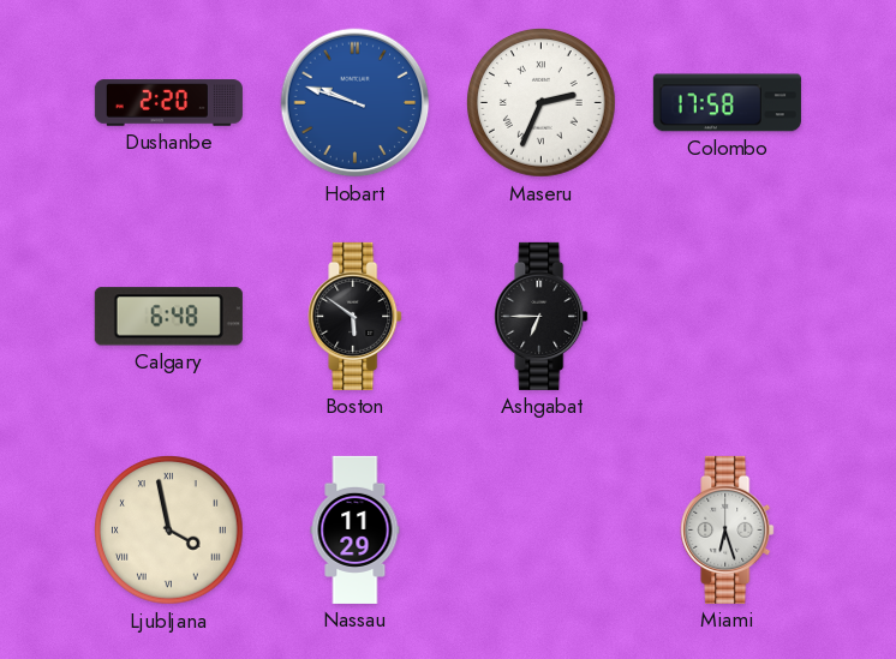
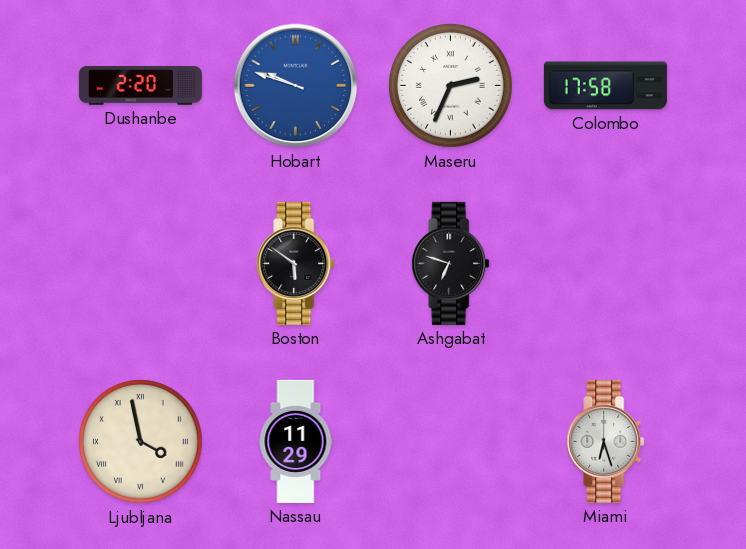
Calgary: 6:48 -> none (168, 317)
Ashgabat: 6:45 -> 6:48 (451, 263)
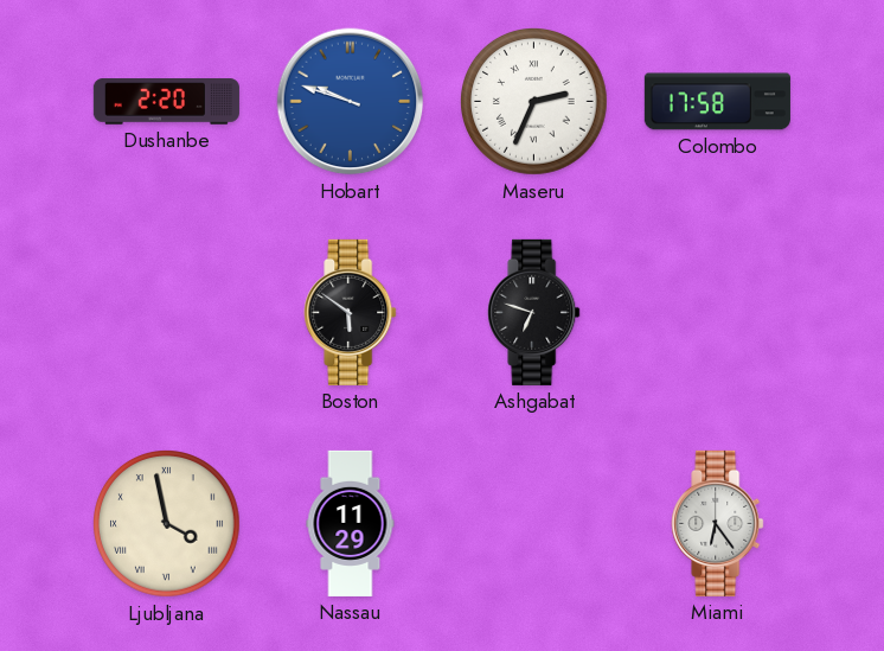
Miami: 6:27 -> 6:24 (718, 523)
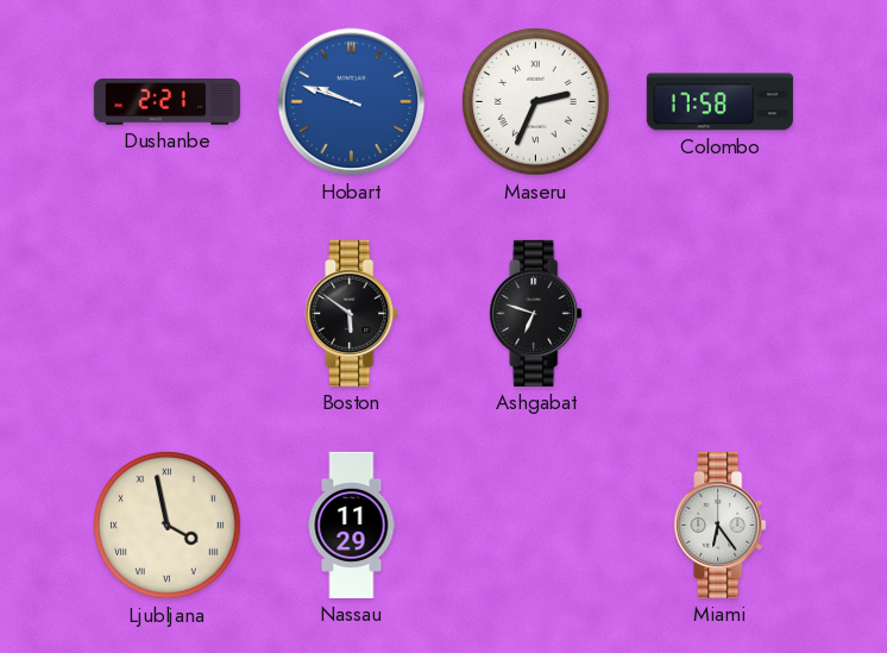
Dushanbe: 2:20 -> 2:21 (166, 102)
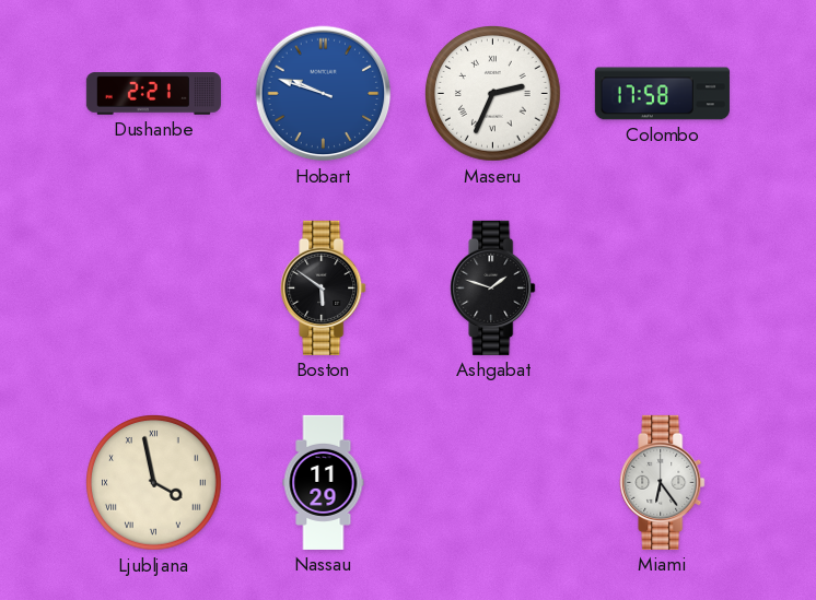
Ashgabat: 6:48 -> 1:48 (493, 287)
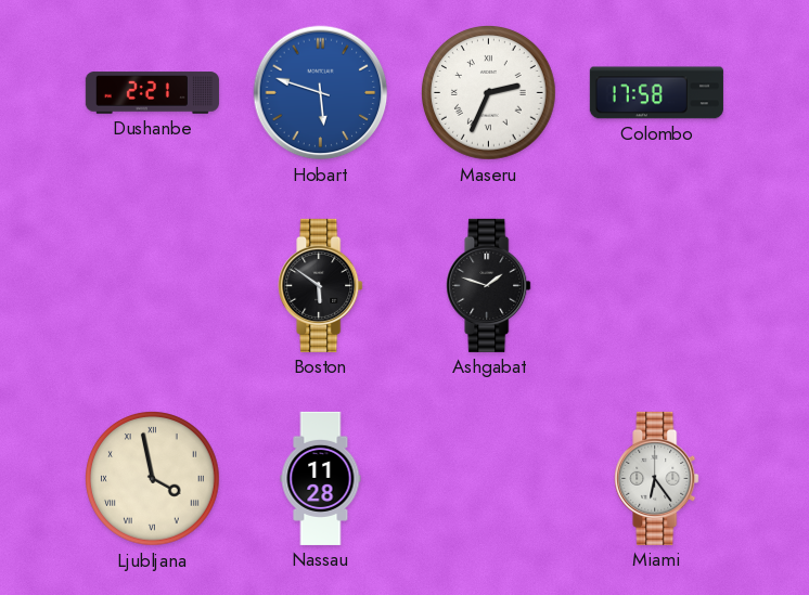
Hobart: 9:48 -> 5:48 (321, 93)
Nassau: 11:29 -> 11:28 (321, 478)
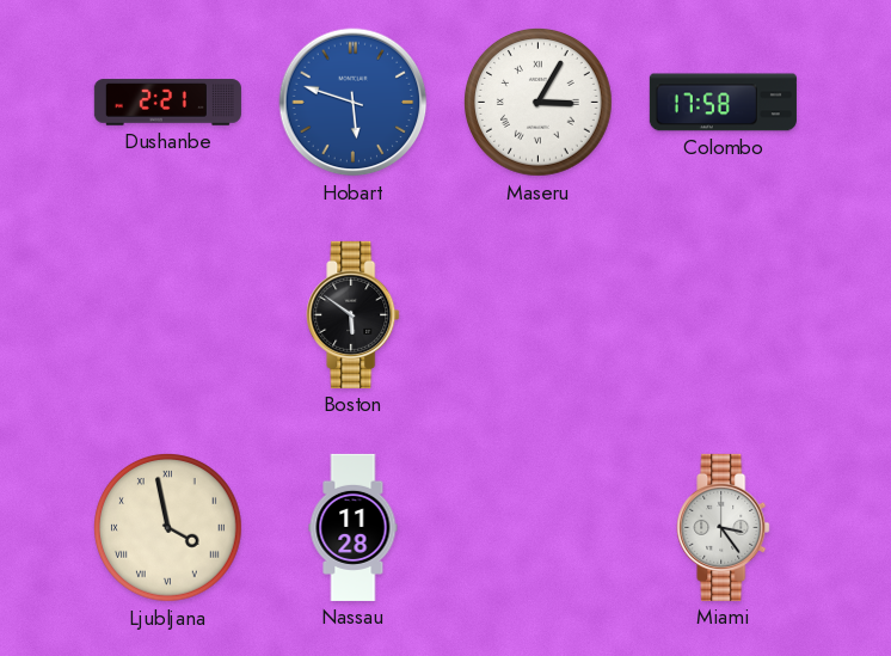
Maseru: 2:34 -> 3:05 (539, 103)
Ashgabat: 1:48 -> none (489, 285)
Miami: 6:24 -> 3:24 (724, 527)
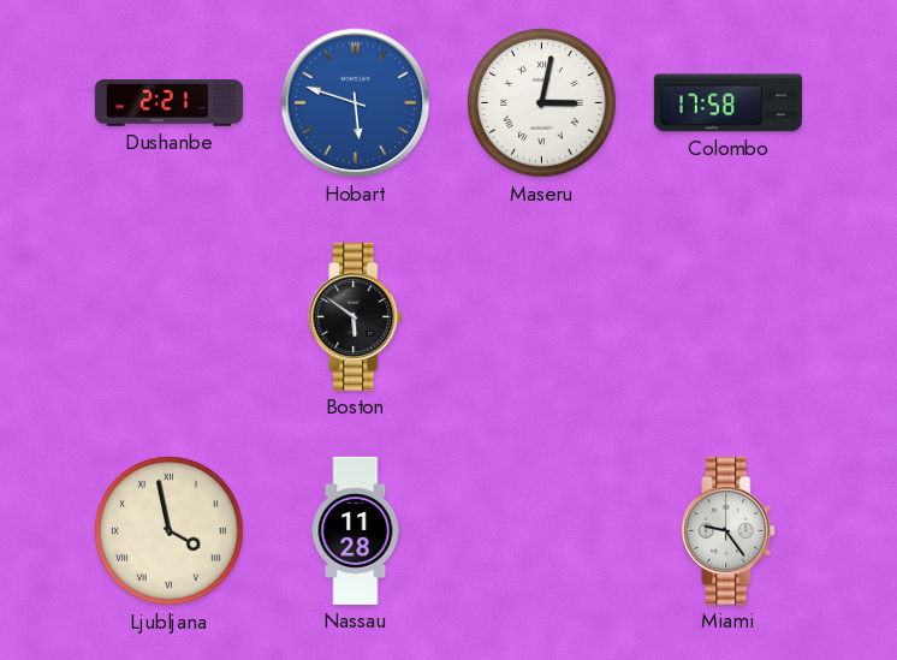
Maseru: 3:05 -> 3:02 (542, 103)
Miami: 3:24 -> 9:24 (729, 530)
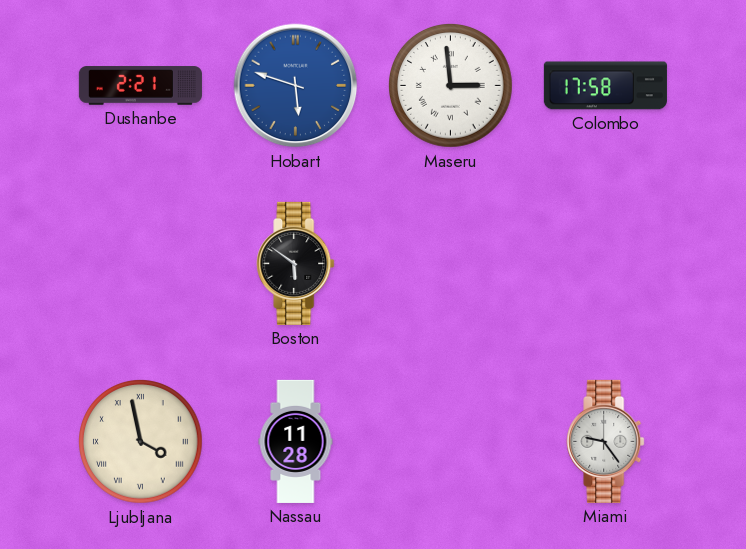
Maseru: 3:02 -> 2:59 (451, 86)
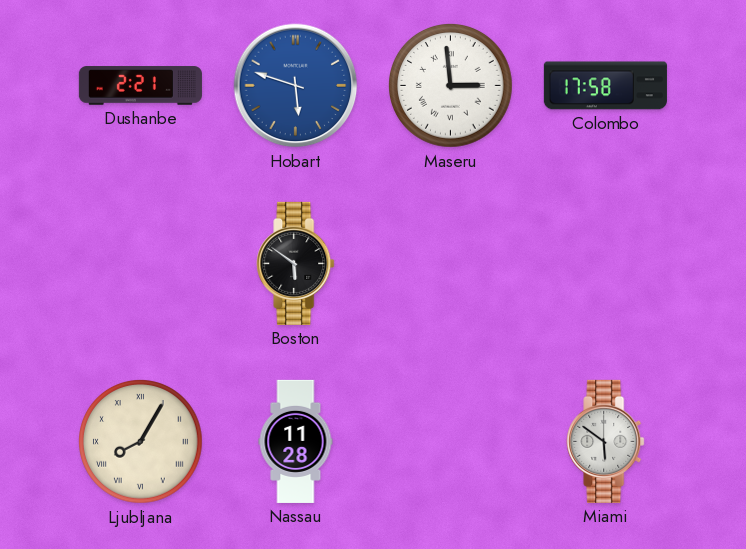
Ljubljana: 3:58 -> 8:05 (141, 442)
Miami: 9:24 -> 5:51 (606, 441)
